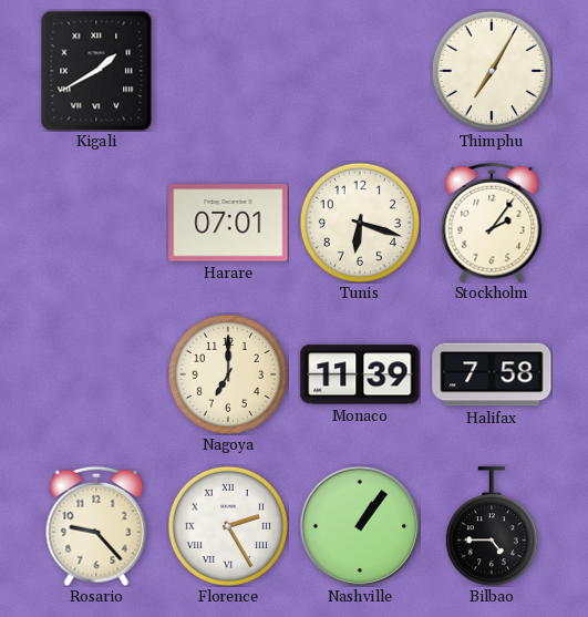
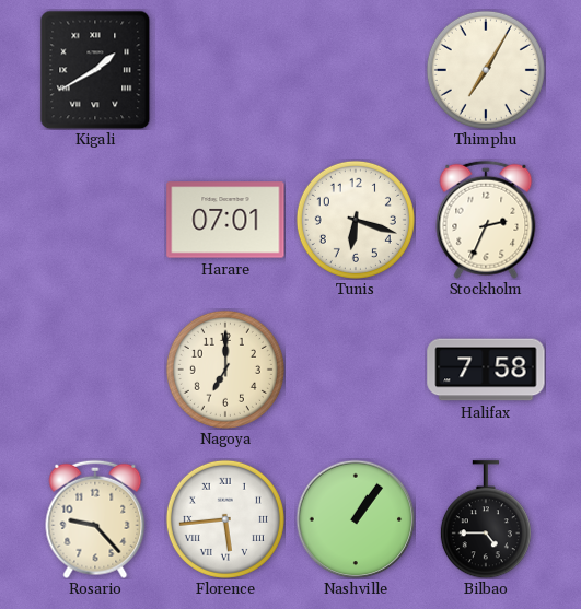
Stockholm: 2:06 -> 2:34 (486, 220)
Monaco: 11:39 -> none (360, 374)
Florence: 2:25 -> 5:44 (225, 519)
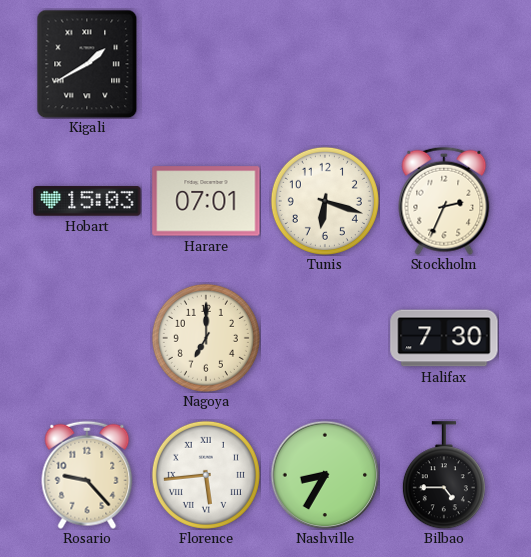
Thimphu: 7:05 -> none (486, 70)
Hobart: none -> 15:03 (87, 201)
Halifax: 7:58 -> 7:30 (444, 338)
Nashville: 1:06 -> 8:35 (325, 475)
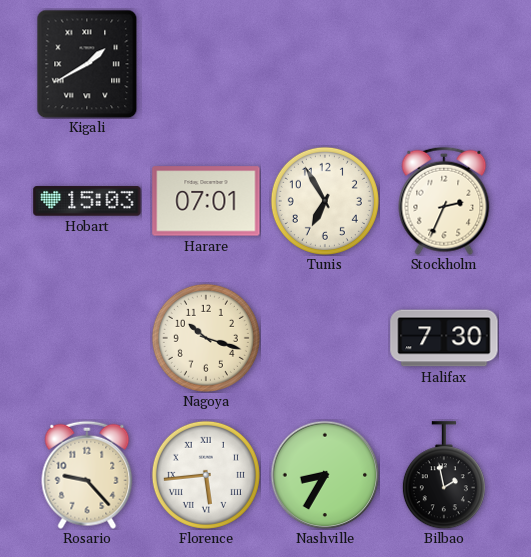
Tunis: 6:18 -> 6:55 (325, 201)
Nagoya: 7:00 -> 10:18 (206, 338)
Bilbao: 4:45 -> 1:58 (444, 475)
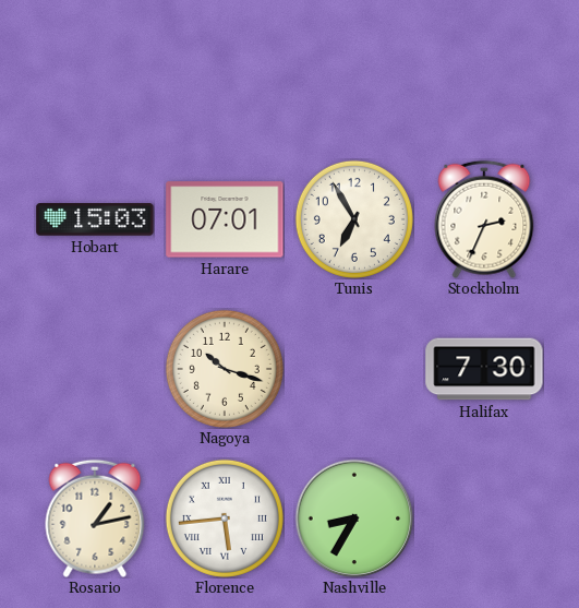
Kigali: 1:40 -> none (87, 64)
Rosario: 9:23 -> 1:13 (95, 518)
Bilbao: 1:58 -> none (444, 475)
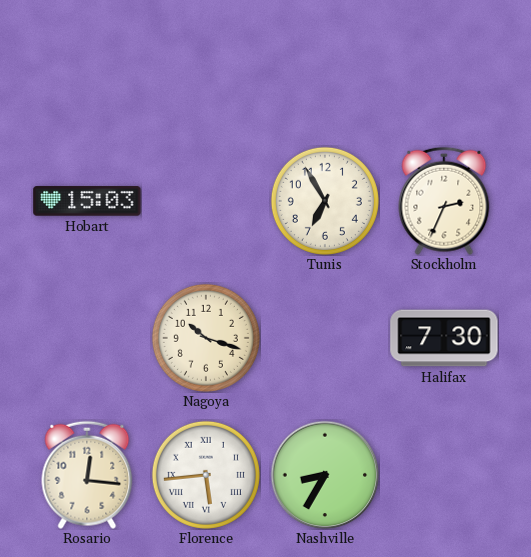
Harare: 07:01 -> none (225, 219)
Rosario: 1:13 -> 12:16 (87, 475)
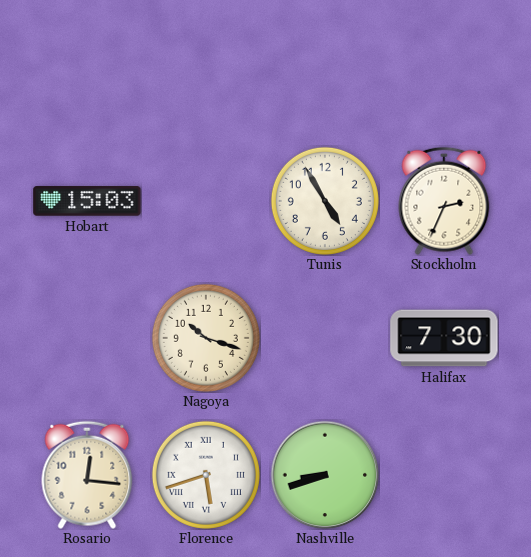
Tunis: 6:55 -> 4:55 (325, 201)
Florence: 5:44 -> 5:42 (206, 475)
Nashville: 8:35 -> 8:42 (325, 475)
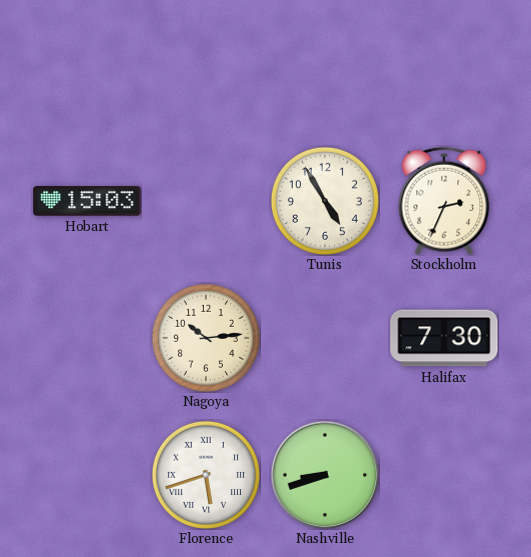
Nagoya: 10:18 -> 10:14 (206, 338)
Rosario: 12:16 -> none (87, 475)
